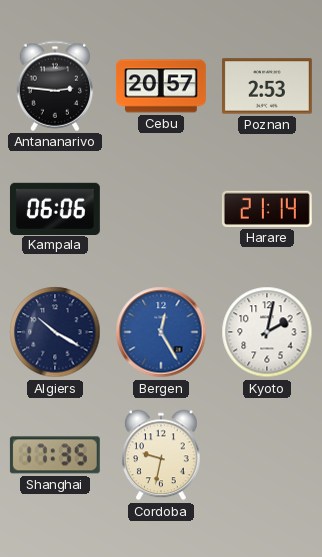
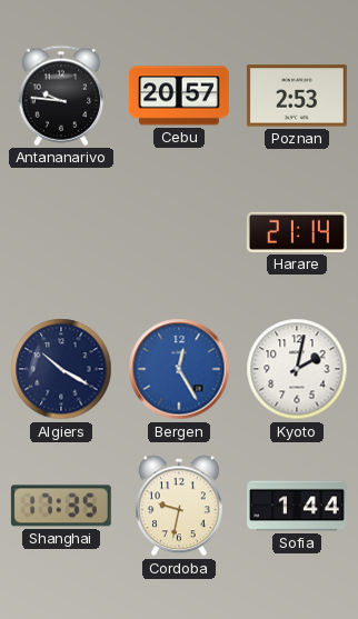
Antananarivo: 2:46 -> 9:46 (61, 96)
Kampala: 06:06 -> none (55, 208)
Sofia: none -> 1:44 (298, 506)
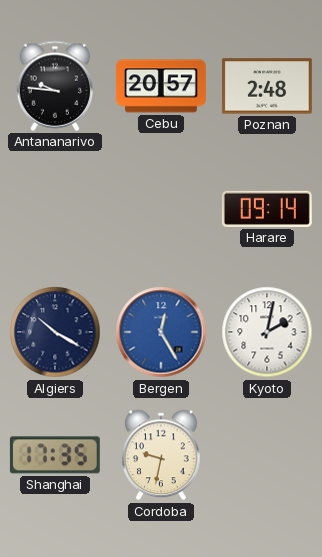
Poznan: 2:53 -> 2:48 (267, 86)
Harare: 21:14 -> 09:14 (267, 209)
Sofia: 1:44 -> none (298, 506)
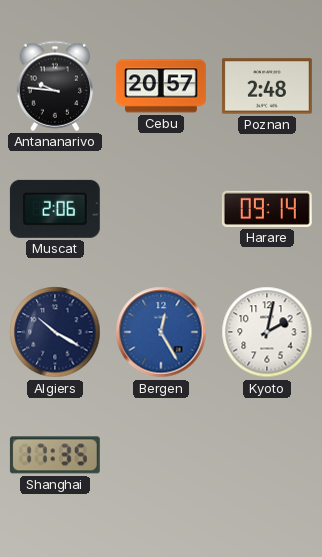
Muscat: none -> 2:06 (55, 209)
Cordoba: 9:32 -> none (162, 455)
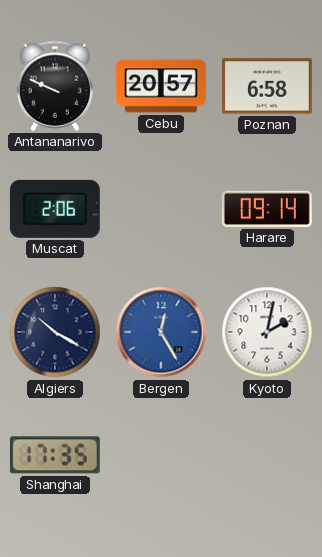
Antananarivo: 9:46 -> 9:49 (55, 86)
Poznan: 2:48 -> 6:58 (267, 86)
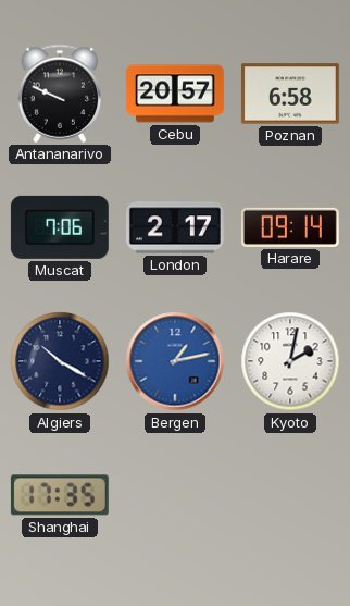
Muscat: 2:06 -> 7:06 (60, 227)
London: none -> 2:17 (175, 227)
Bergen: 12:25 -> 1:13 (175, 361)
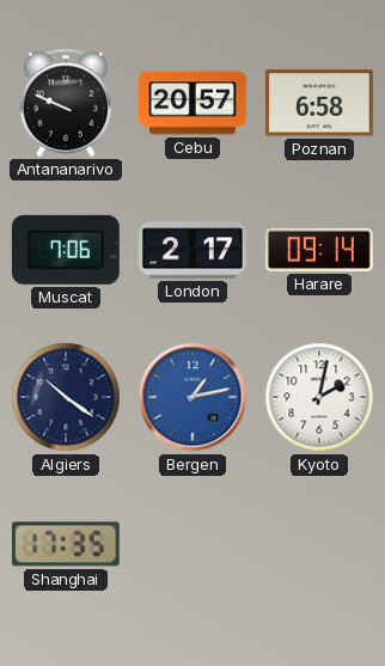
Algiers: 10:20 -> 10:21 (66, 397)
